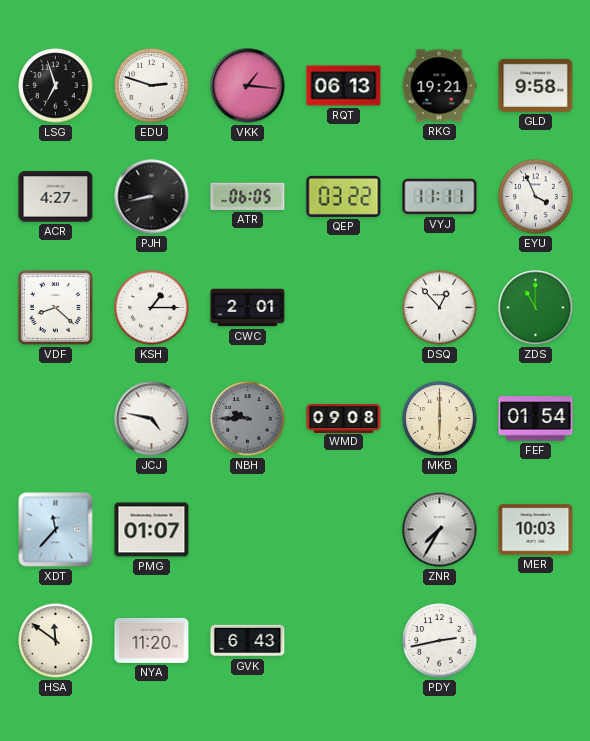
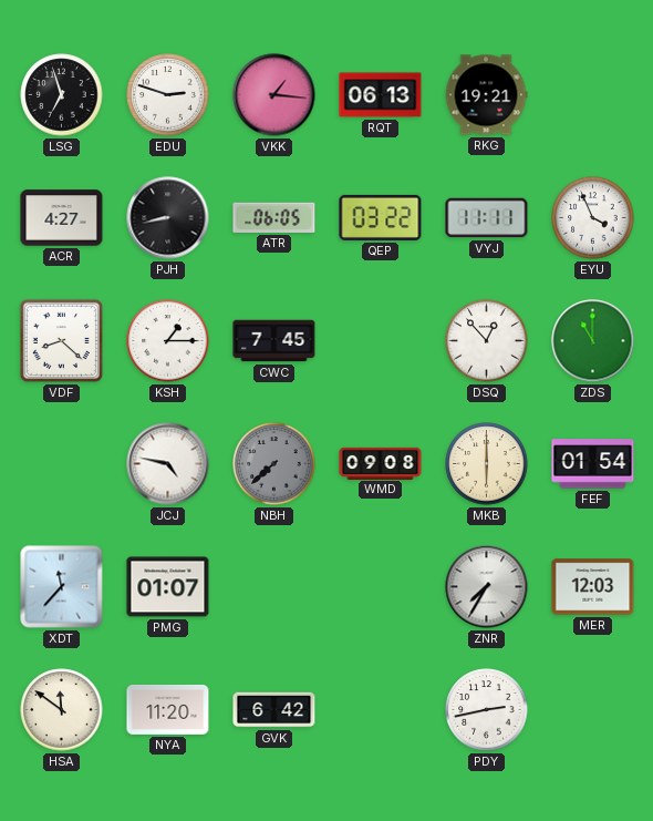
GLD: 9:58 -> none (536, 85)
CWC: 2:01 -> 7:45 (274, 341)
NBH: 9:45 -> 7:38 (274, 464)
MER: 10:03 -> 12:03 (593, 587)
GVK: 6:43 -> 6:42 (274, 710)
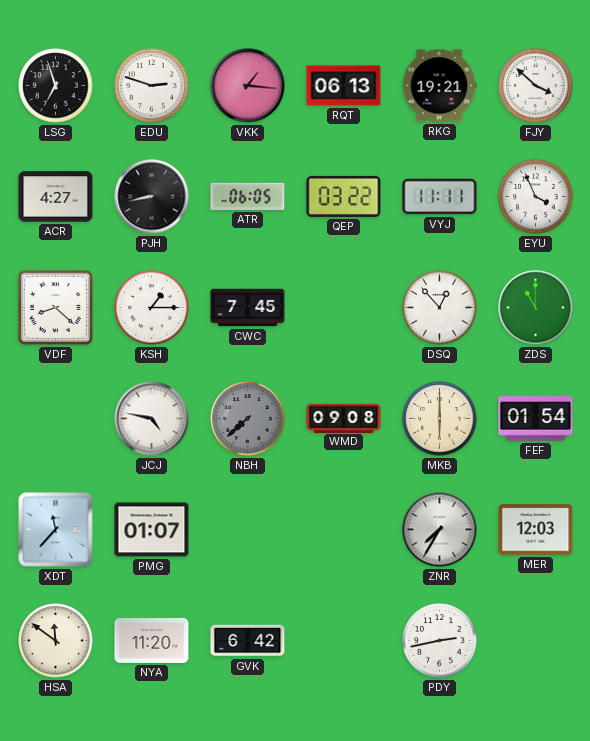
FJY: none -> 3:52 (536, 86)
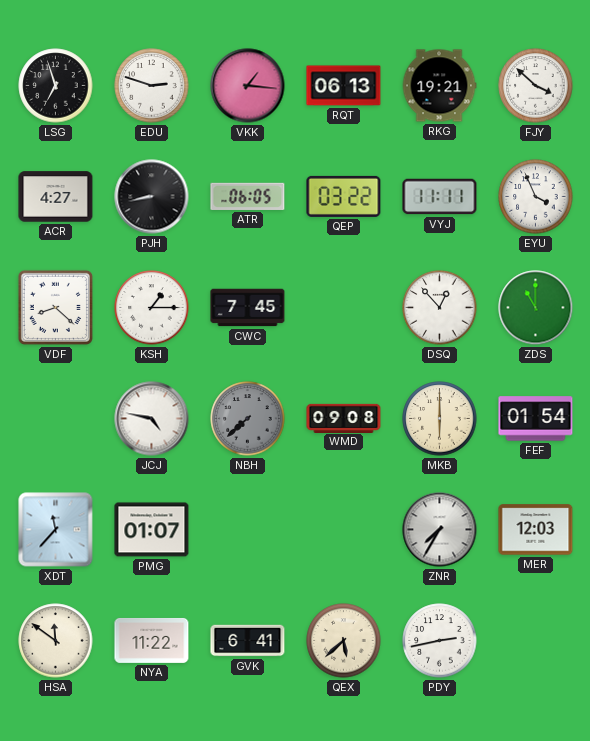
NYA: 11:20 -> 11:22 (152, 640)
GVK: 6:42 -> 6:41 (248, 641)
QEX: none -> 5:38 (344, 641)
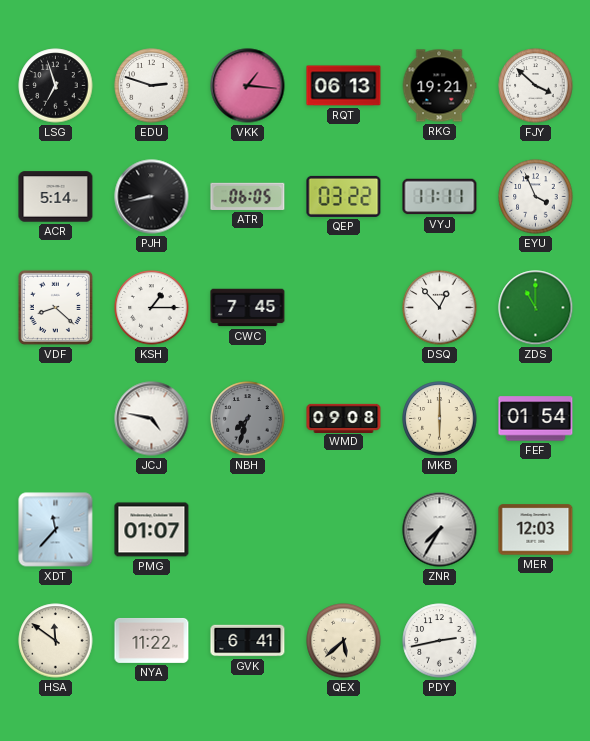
ACR: 4:27 -> 5:14 (56, 197)
NBH: 7:38 -> 7:33 (248, 419)
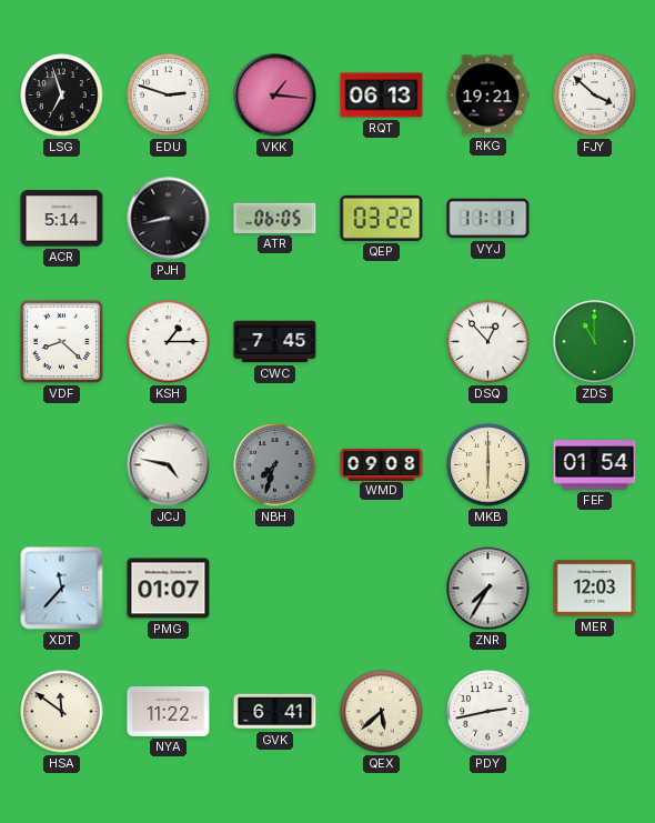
EYU: 3:56 -> none (536, 197)
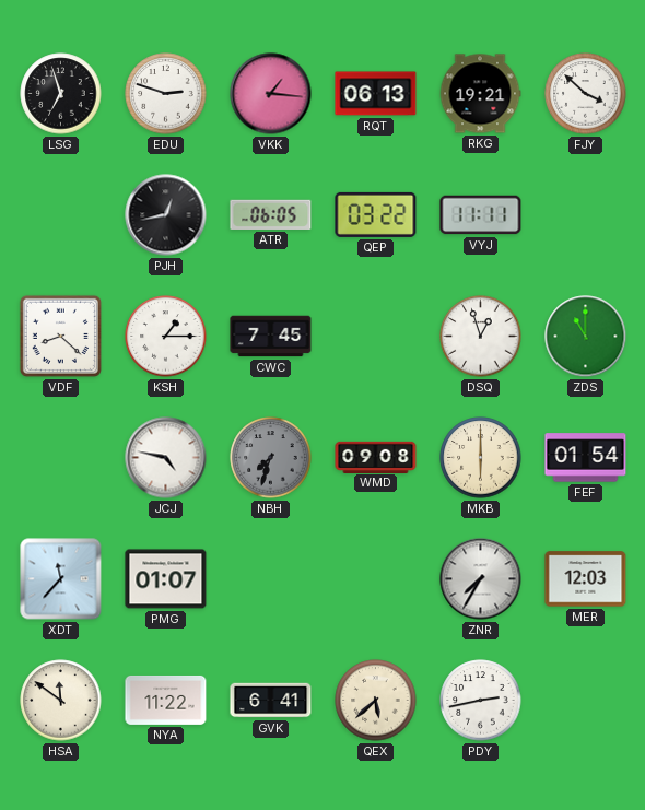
ACR: 5:14 -> none (62, 219)
PJH: 8:43 -> 12:43 (166, 215)
DSQ: 12:53 -> 12:57 (481, 337)
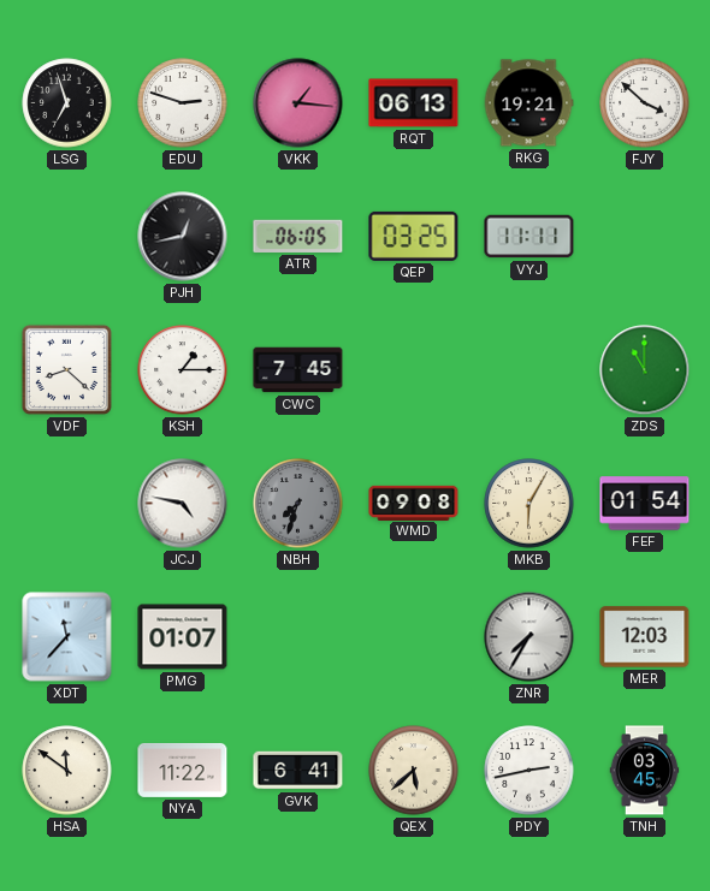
QEP: 03:22 -> 03:25 (414, 236)
DSQ: 12:57 -> none (481, 337)
MKB: 6:00 -> 6:05 (529, 504)
TNH: none -> 03:45 (645, 771)
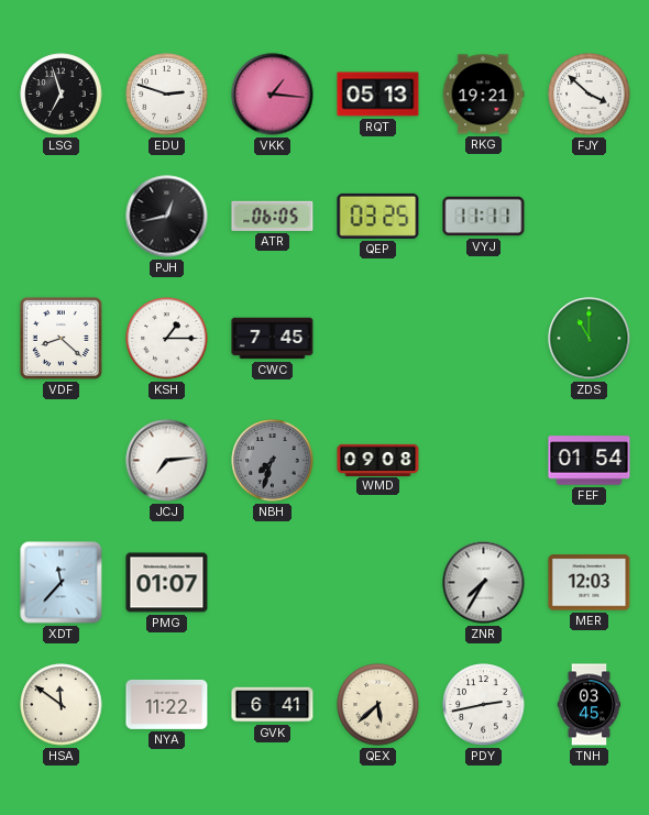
RQT: 06:13 -> 05:13 (378, 95)
JCJ: 4:47 -> 7:14 (167, 461)
MKB: 6:05 -> none (529, 504)
